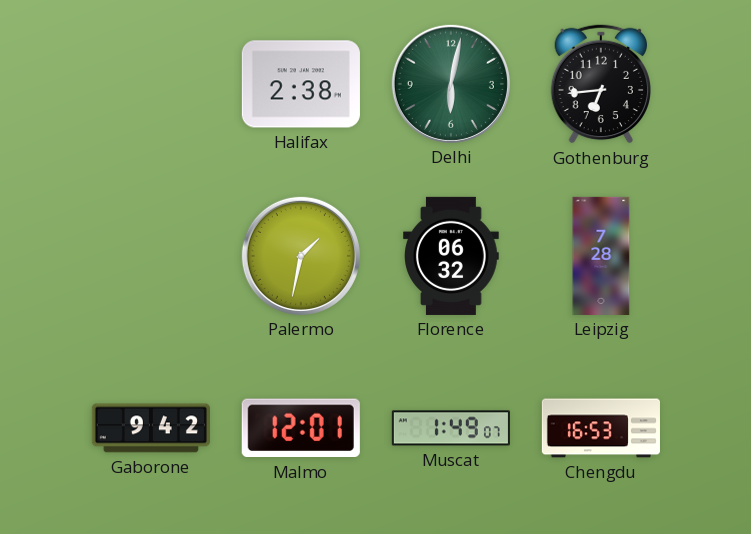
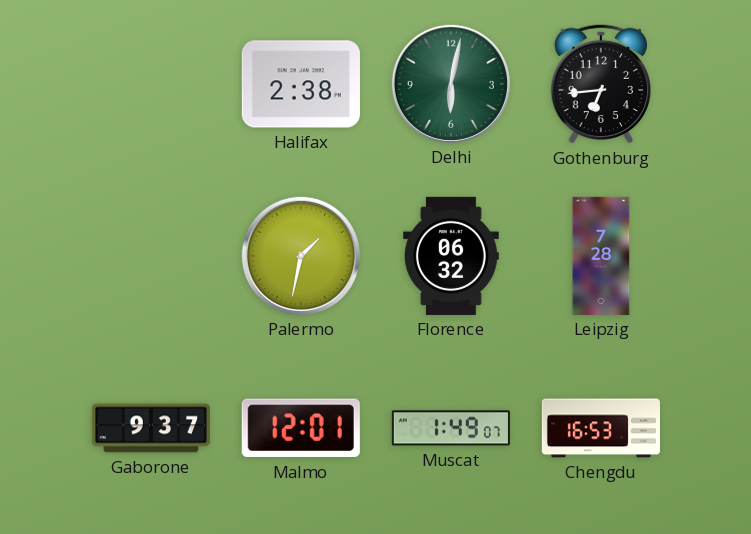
Gaborone: 9:42 -> 9:37 (151, 428)
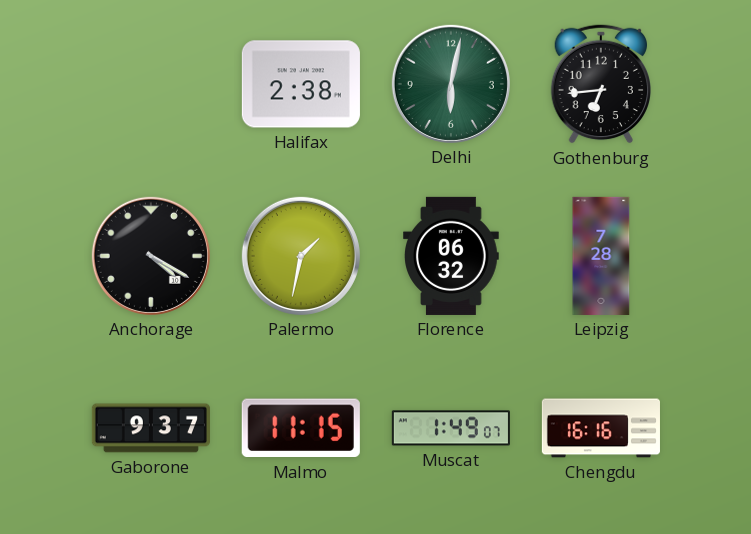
Anchorage: none -> 4:20 (151, 256)
Malmo: 12:01 -> 11:15 (301, 428)
Chengdu: 16:53 -> 16:16 (601, 428)
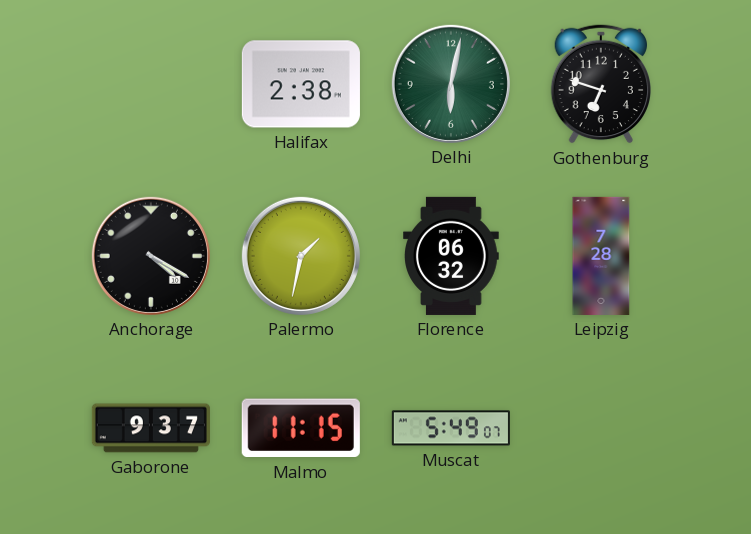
Gothenburg: 6:44 -> 6:48 (600, 84)
Muscat: 1:49 -> 5:49 (451, 428)
Chengdu: 16:16 -> none (601, 428)
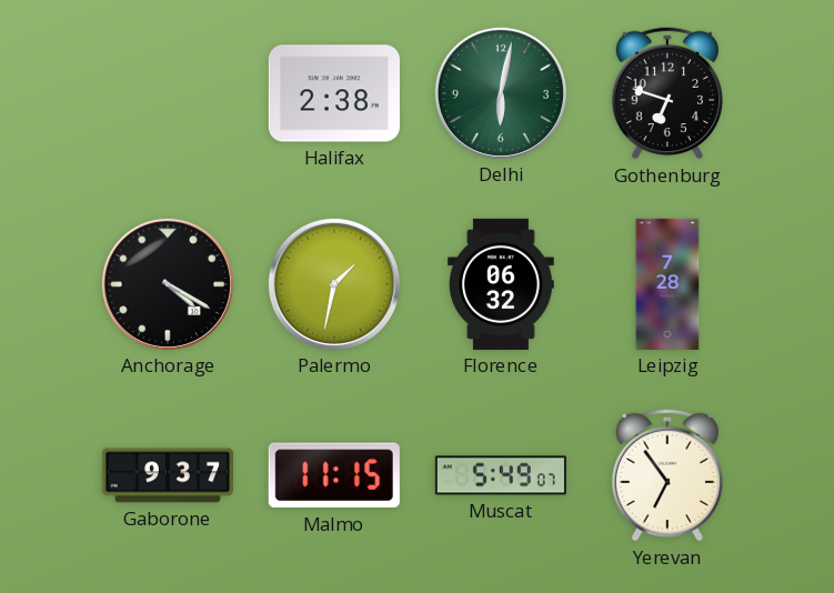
Yerevan: none -> 6:54 (666, 475)
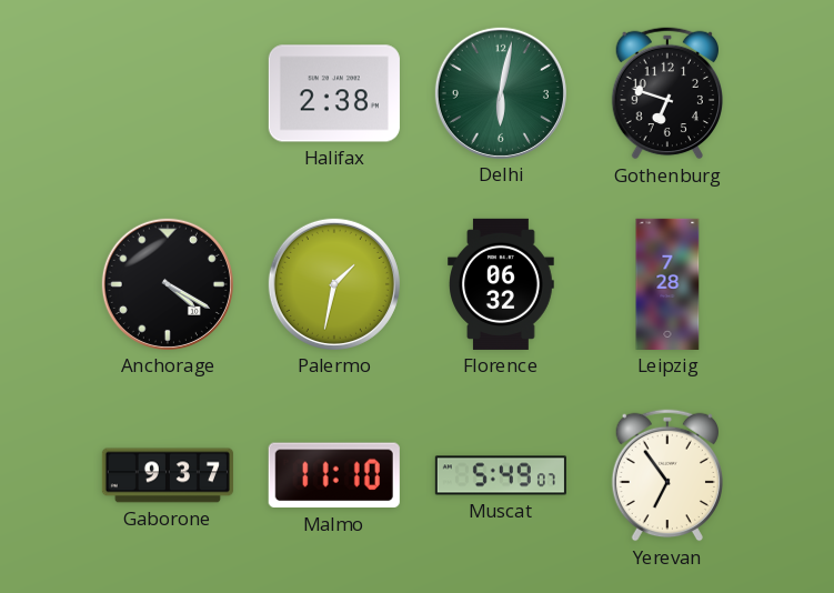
Malmo: 11:15 -> 11:10 (334, 475)
